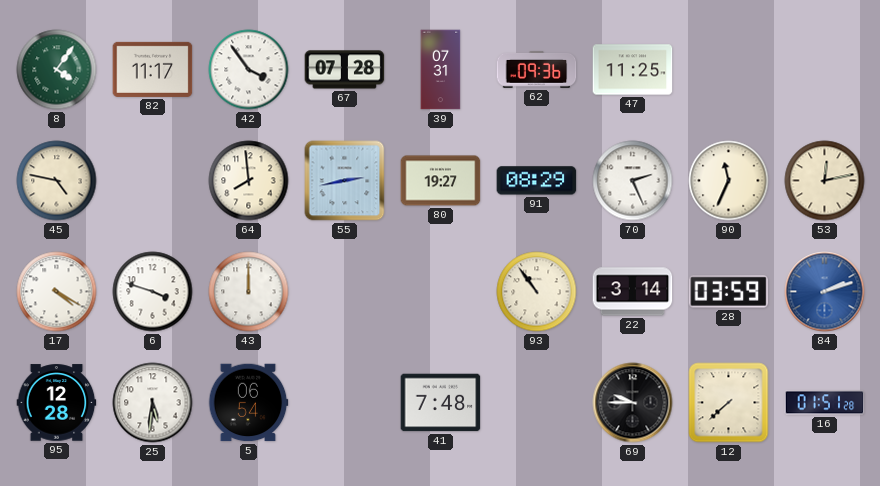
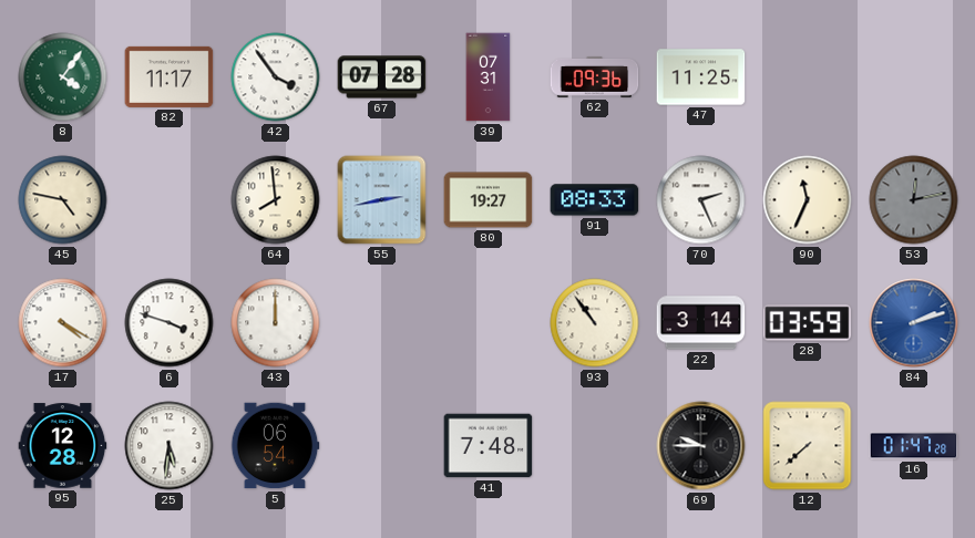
91: 08:29 -> 08:33 (595, 200)
53 dial: cream -> grey (914, 200)
16: 01:51 -> 01:47 (914, 446)
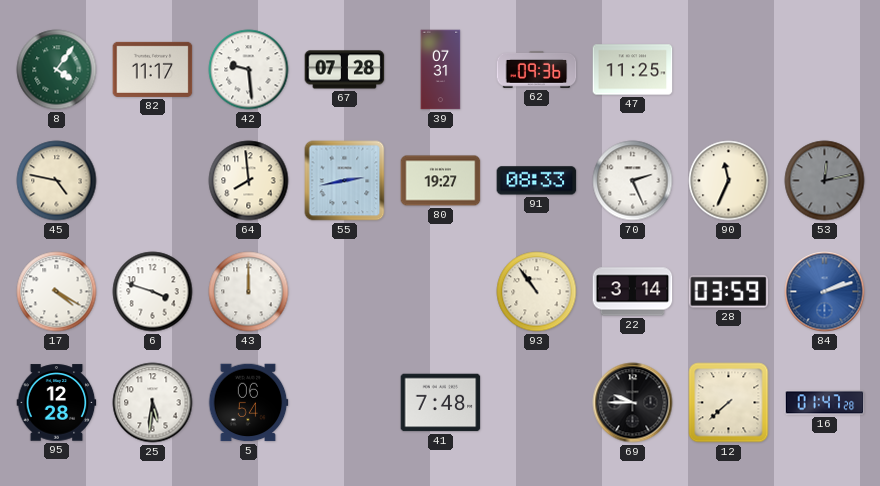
42: 3:54 -> 9:29 (249, 70)
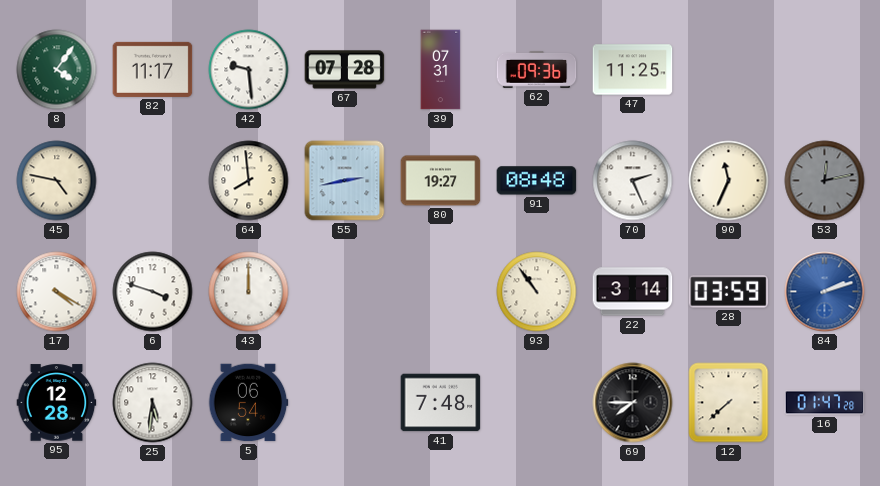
91: 08:33 -> 08:48 (537, 181)
69: 9:45 -> 7:45 (633, 403)
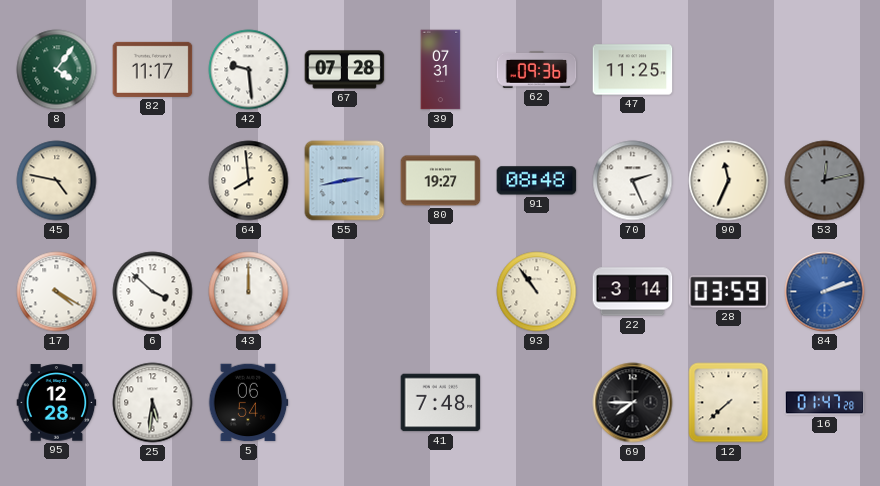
6: 3:48 -> 3:52 (153, 292)
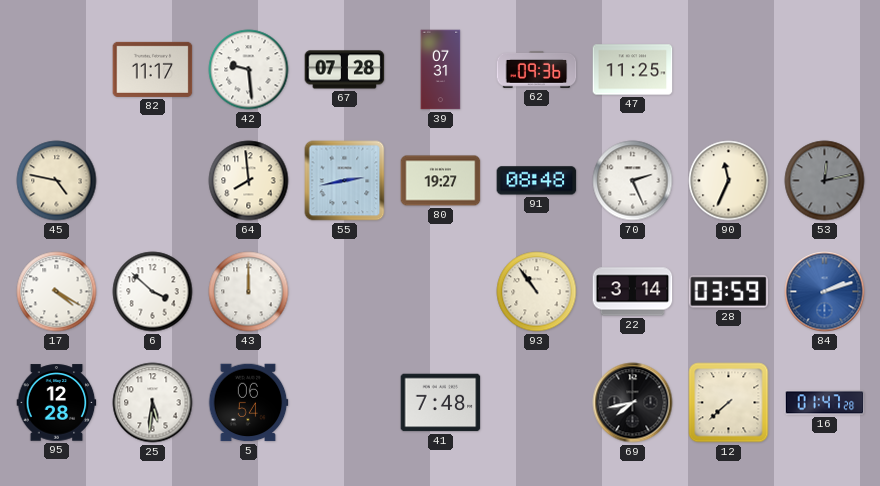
8: 4:06 -> none (57, 70)
69: 7:45 -> 7:43 (633, 403)
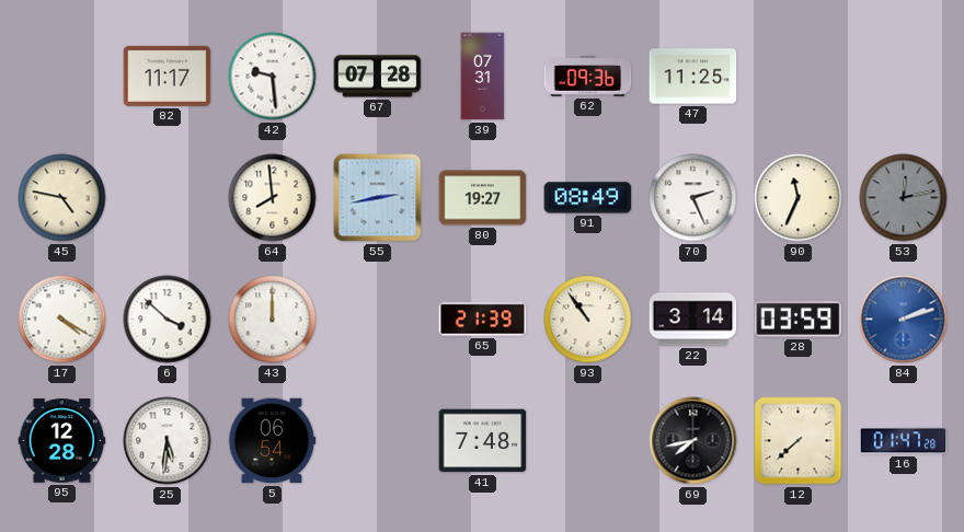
91: 08:48 -> 08:49 (588, 198)
65: none -> 21:39 (483, 320)
